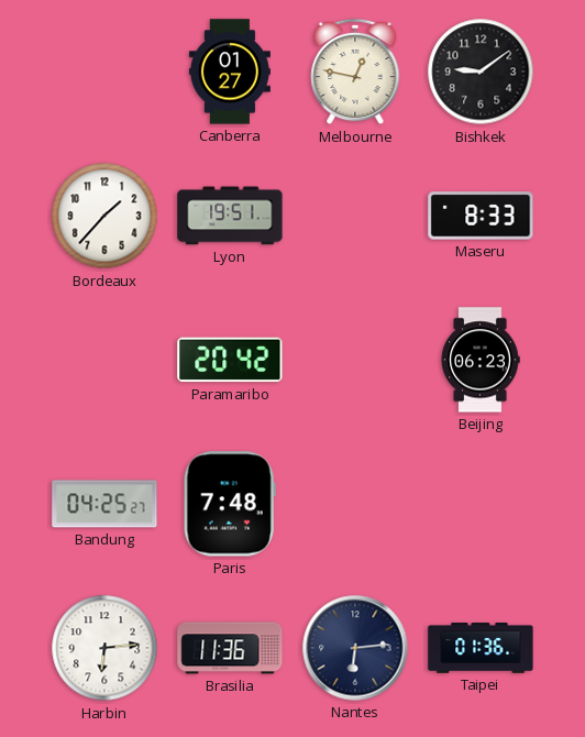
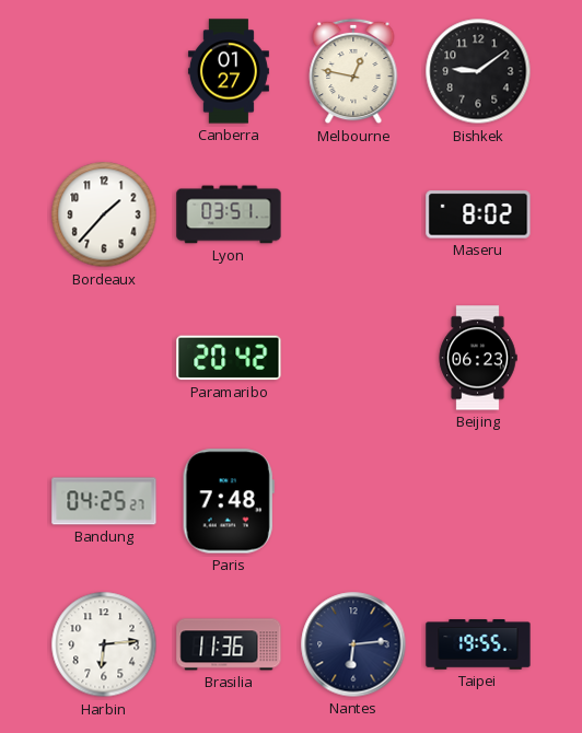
Lyon: 19:51 -> 03:51 (229, 214)
Maseru: 8:33 -> 8:02 (478, 214)
Taipei: 01:36 -> 19:55 (478, 644)
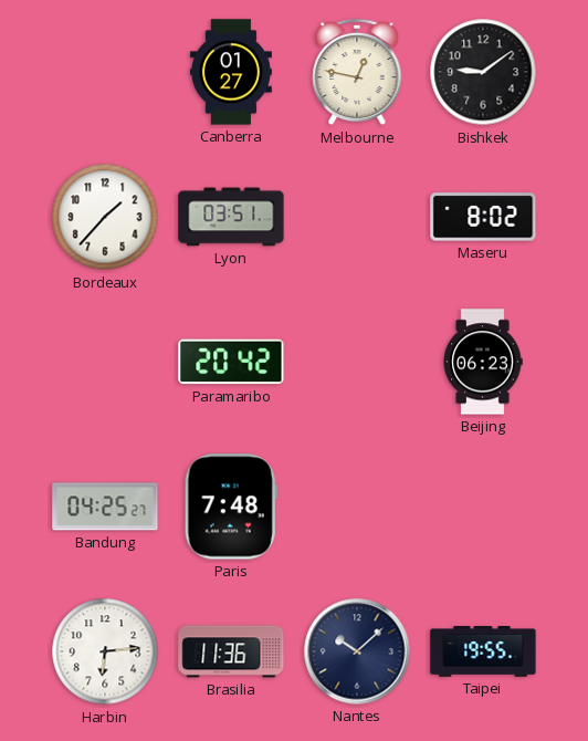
Nantes: 6:14 -> 10:08 (357, 651)
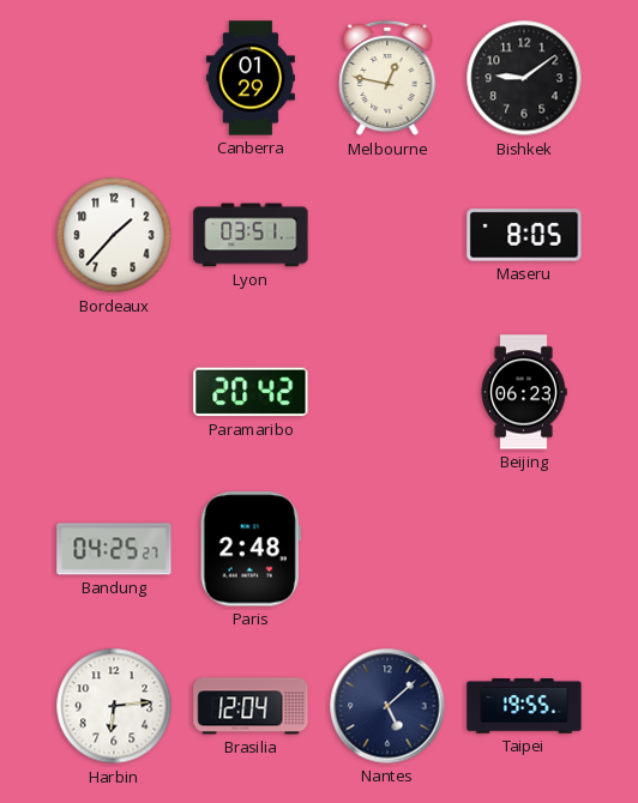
Canberra: 01:27 -> 01:29 (251, 78)
Maseru: 8:02 -> 8:05 (524, 235)
Paris: 7:48 -> 2:48 (251, 549)
Brasilia: 11:36 -> 12:04 (251, 706)
Nantes: 10:08 -> 5:08 (387, 706)
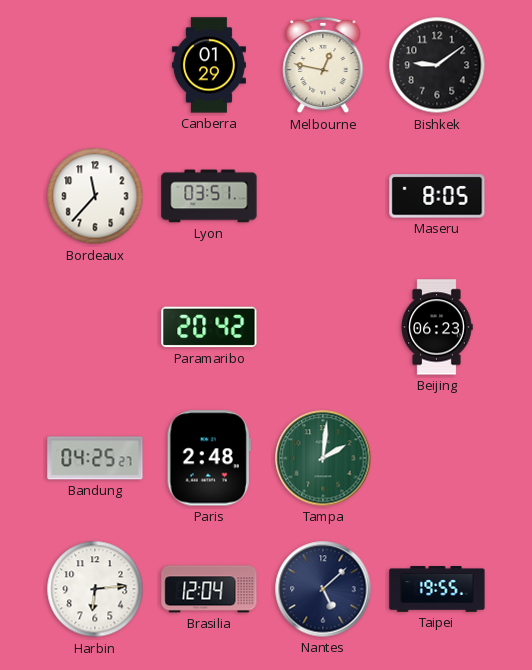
Bordeaux: 1:37 -> 11:37 (95, 196)
Tampa: none -> 2:01 (323, 458)
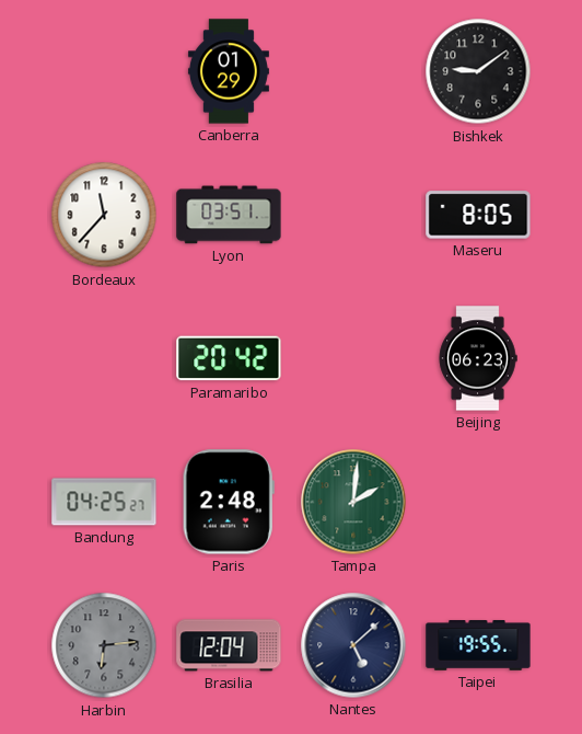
Melbourne: 12:47 -> none (323, 65)
Harbin dial: white -> grey (104, 645)
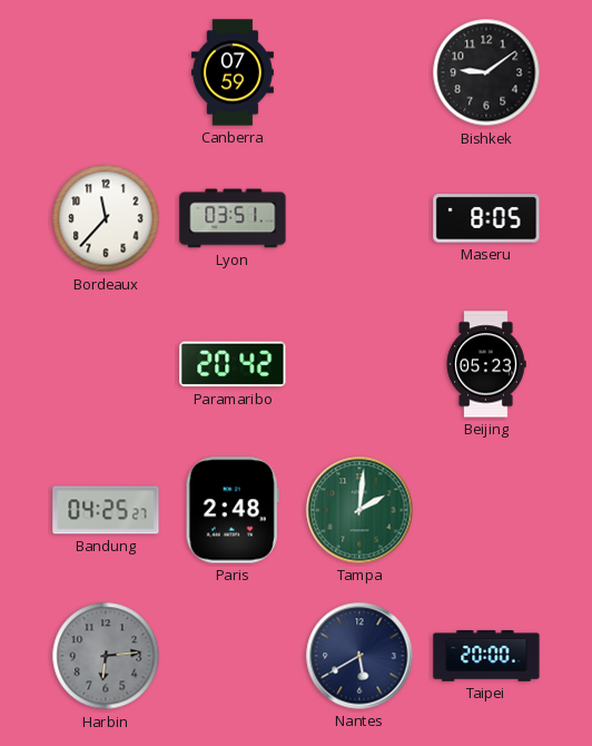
Canberra: 01:29 -> 07:59 (233, 72)
Beijing: 06:23 -> 05:23 (486, 364)
Brasilia: 12:04 -> none (229, 645)
Nantes: 5:08 -> 5:40 (359, 656)
Taipei: 19:55 -> 20:00 (486, 656)
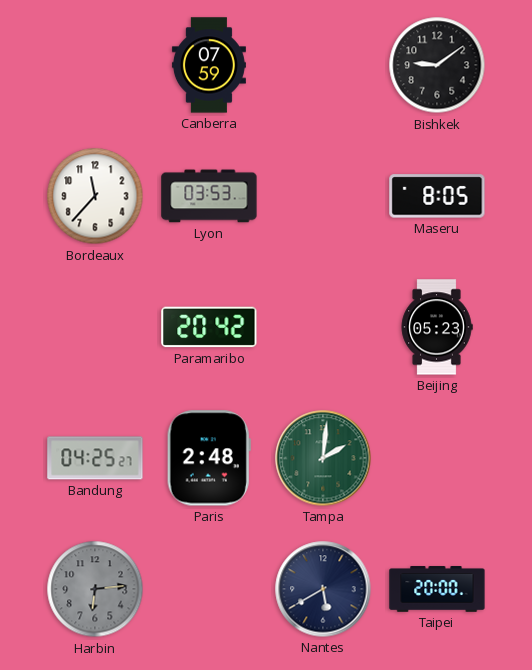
Lyon: 03:51 -> 03:53 (209, 196)
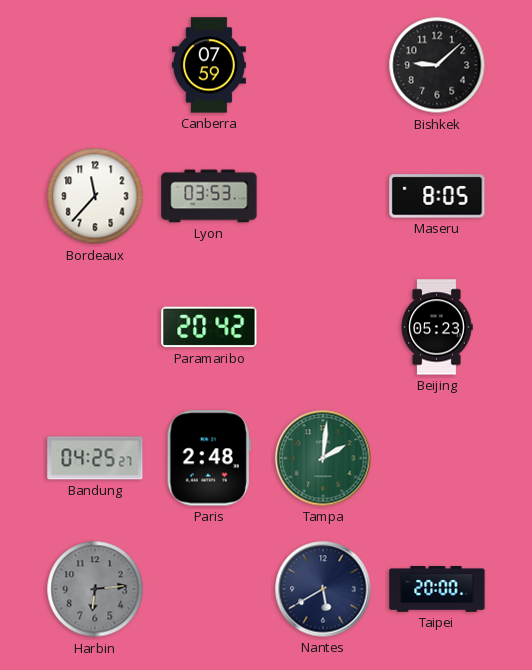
Bishkek: 9:09 -> 9:08 (437, 65)
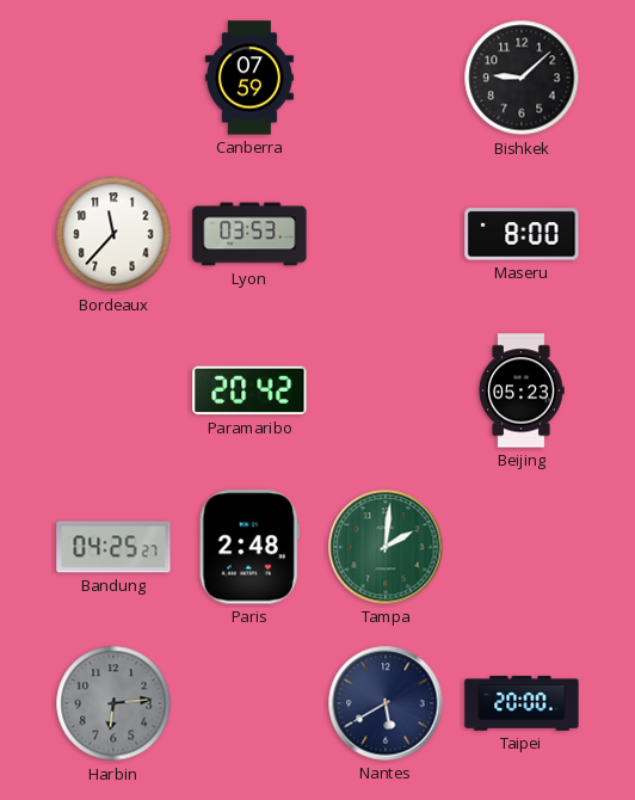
Maseru: 8:05 -> 8:00 (522, 234)
